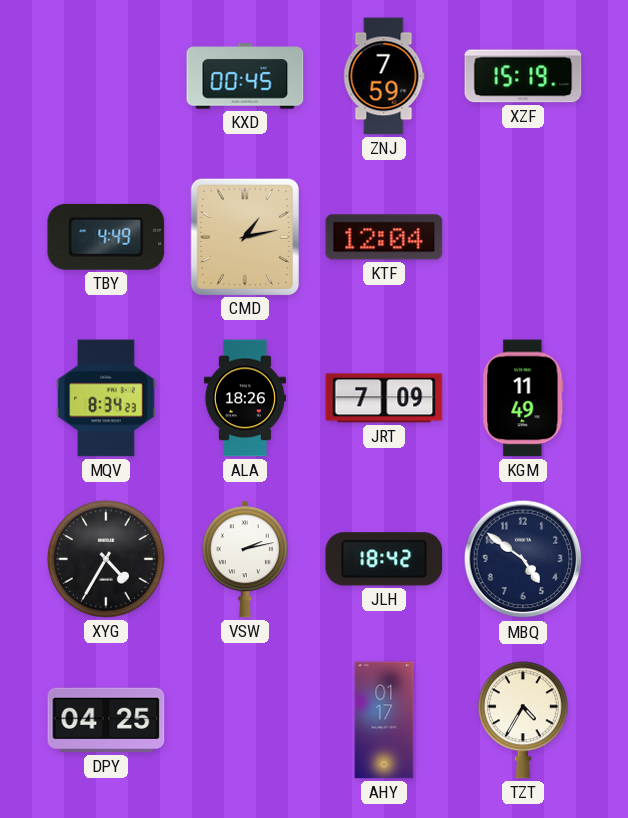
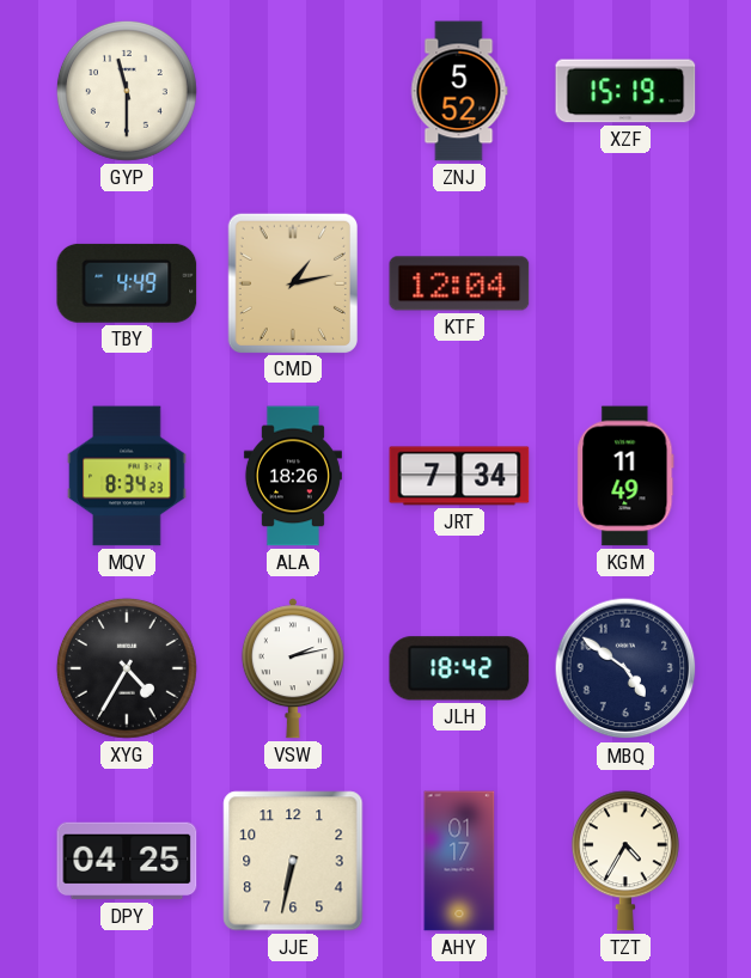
GYP: none -> 11:30 (127, 91)
KXD: 00:45 -> none (245, 76)
ZNJ: 7:59 -> 5:52 (459, 91)
JRT: 7:09 -> 7:34 (459, 476)
JJE: none -> 6:32 (293, 861)
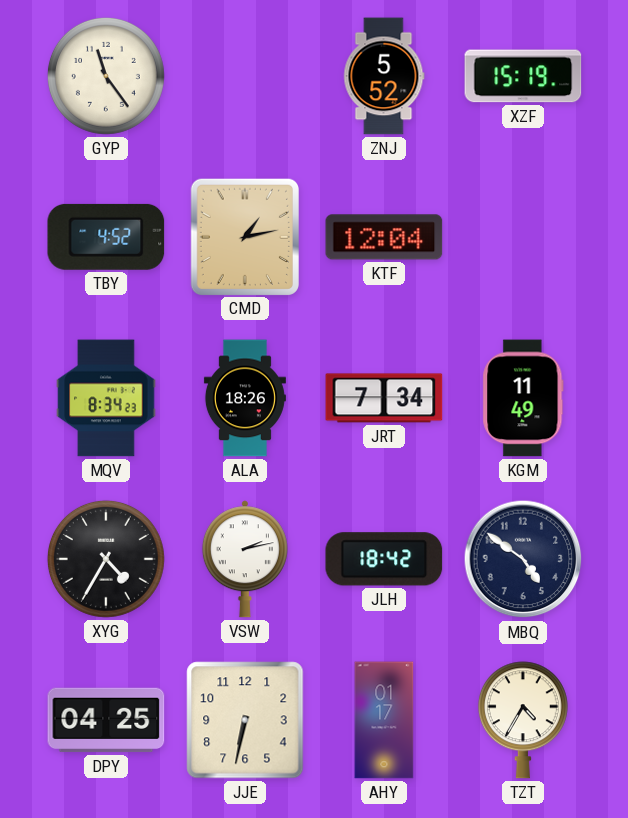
GYP: 11:30 -> 11:24 (106, 76)
TBY: 4:49 -> 4:52 (106, 237)
